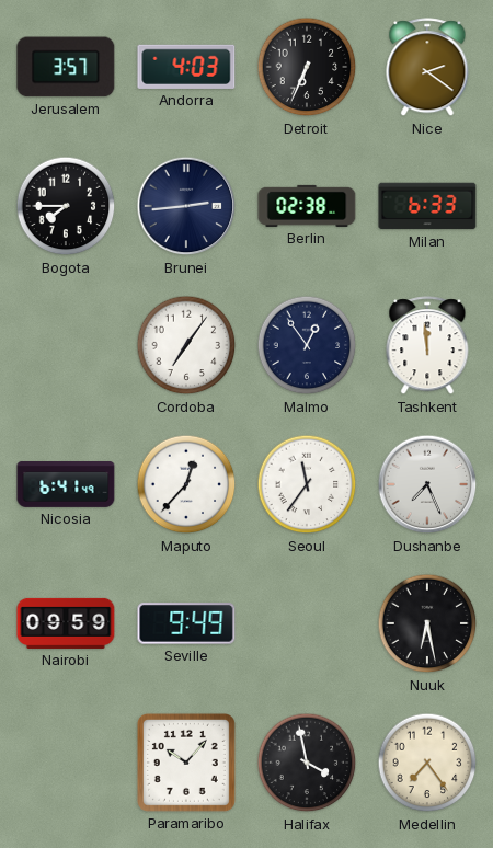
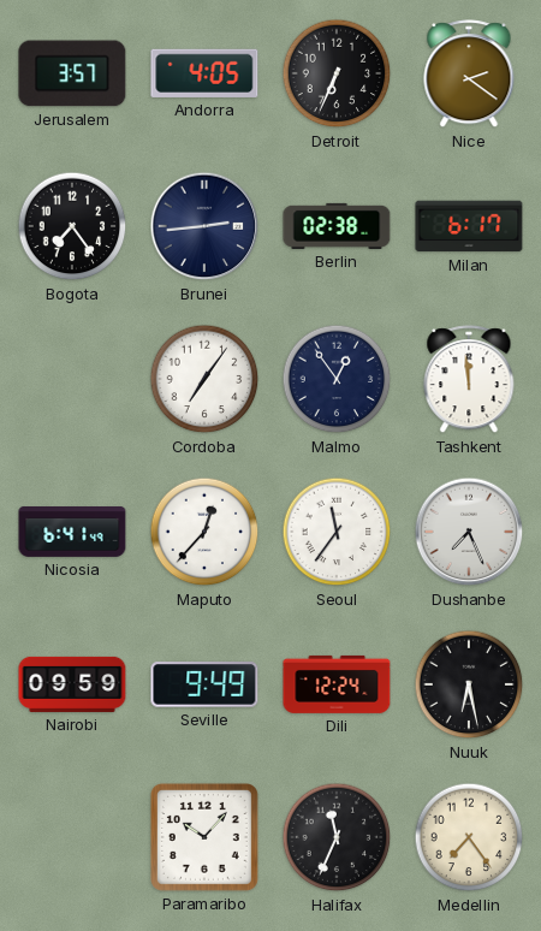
Andorra: 4:03 -> 4:05 (204, 73)
Bogota: 7:45 -> 7:24 (72, 226)
Milan: 6:33 -> 6:17 (469, 226)
Dili: none -> 12:24 (337, 684)
Halifax: 3:58 -> 11:34 (337, 837)
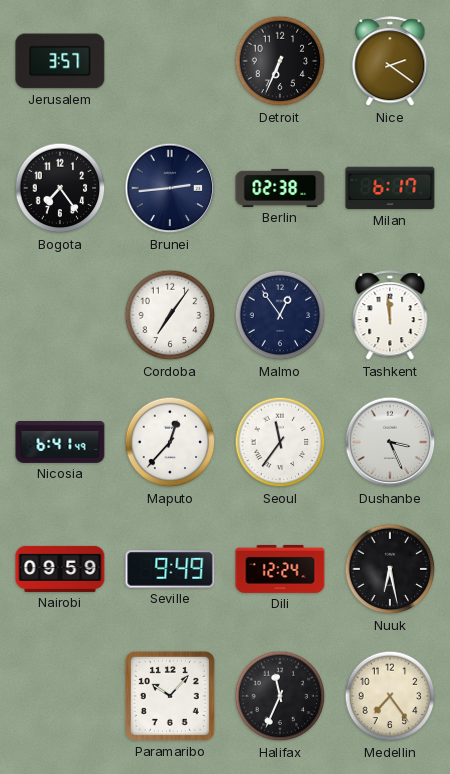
Andorra: 4:05 -> none (204, 73)
Dushanbe: 7:26 -> 3:26 (390, 442)
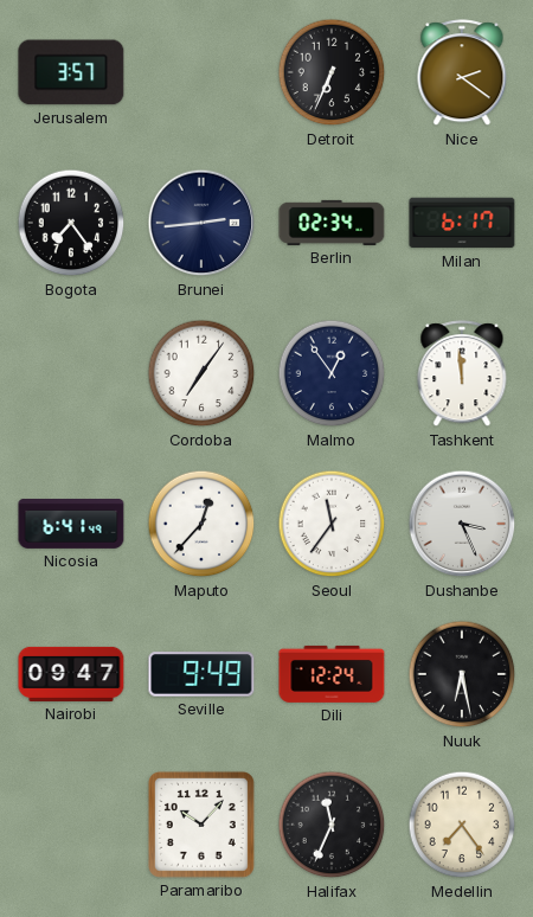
Berlin: 02:38 -> 02:34 (332, 223)
Nairobi: 09:59 -> 09:47 (71, 674)
